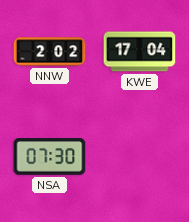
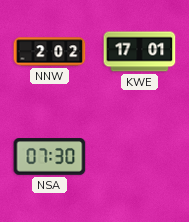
KWE: 17:04 -> 17:01 (140, 52)
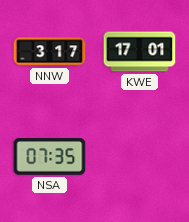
NNW: 2:02 -> 3:17 (50, 52)
NSA: 07:30 -> 07:35 (50, 157)
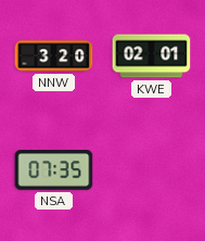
NNW: 3:17 -> 3:20 (54, 56)
KWE: 17:01 -> 02:01 (152, 56)
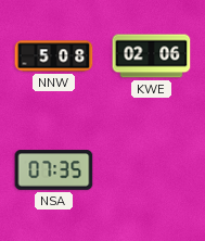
NNW: 3:20 -> 5:08 (54, 56)
KWE: 02:01 -> 02:06 (152, 56)
